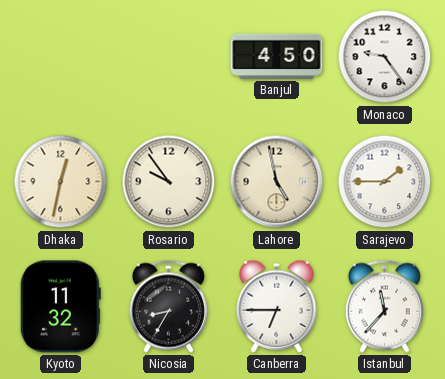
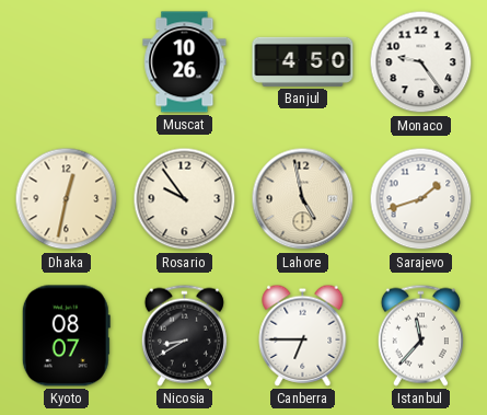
Muscat: none -> 10:26 (185, 62)
Sarajevo: 1:45 -> 1:42 (421, 199)
Kyoto: 11:32 -> 08:07 (66, 336)
Nicosia: 8:35 -> 8:40 (184, 335)
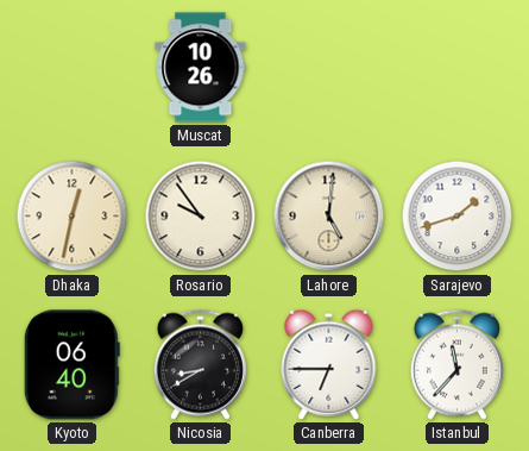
Banjul: 4:50 -> none (303, 61)
Monaco: 9:24 -> none (421, 62)
Lahore: 4:58 -> 5:01 (329, 217)
Kyoto: 08:07 -> 06:40 (71, 365)
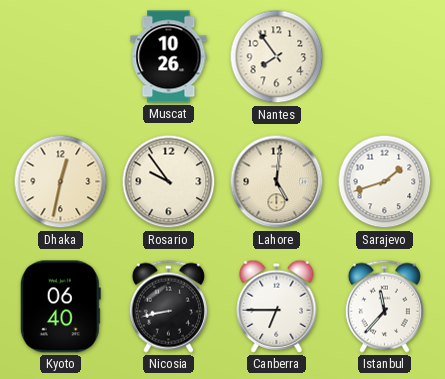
Nantes: none -> 7:54 (277, 57)
Nicosia: 8:40 -> 8:43 (168, 306)
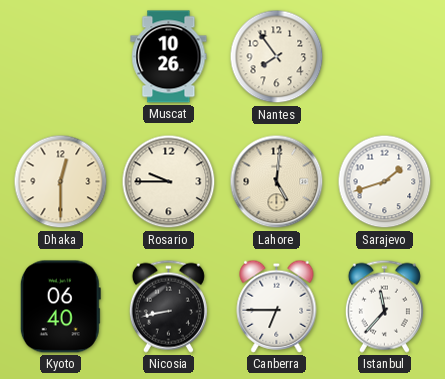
Dhaka: 12:32 -> 12:30 (61, 182)
Rosario: 9:54 -> 9:45 (169, 182)
